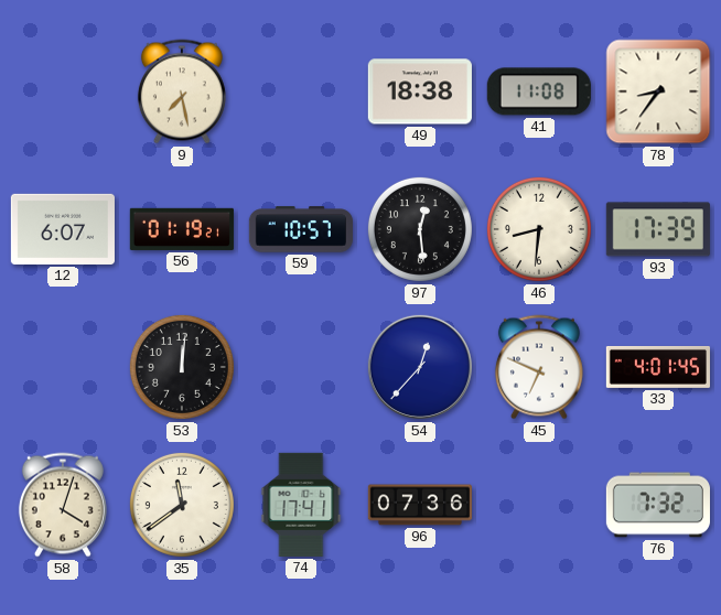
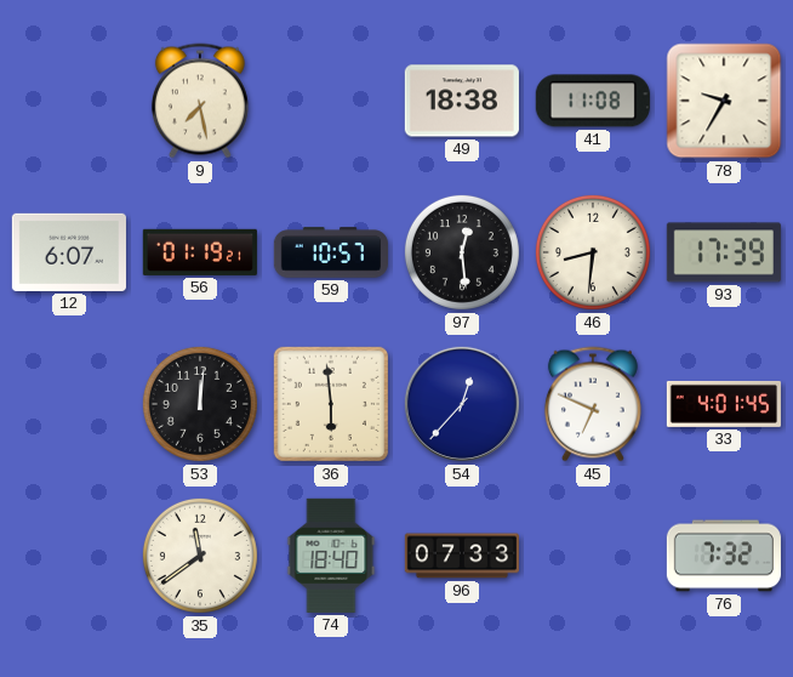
78: 8:36 -> 9:35 (724, 101)
36: none -> 5:59 (331, 404)
58: 4:03 -> none (63, 505)
74: 17:41 -> 18:40 (331, 556)
96: 07:36 -> 07:33 (462, 556)
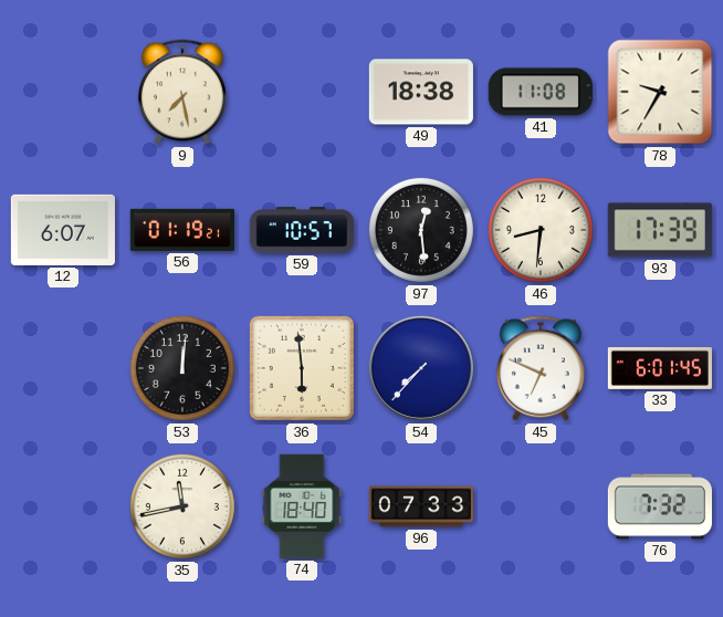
54: 12:37 -> 7:37 (421, 368)
33: 4:01 -> 6:01 (660, 368)
35: 11:39 -> 11:43 (182, 506)
